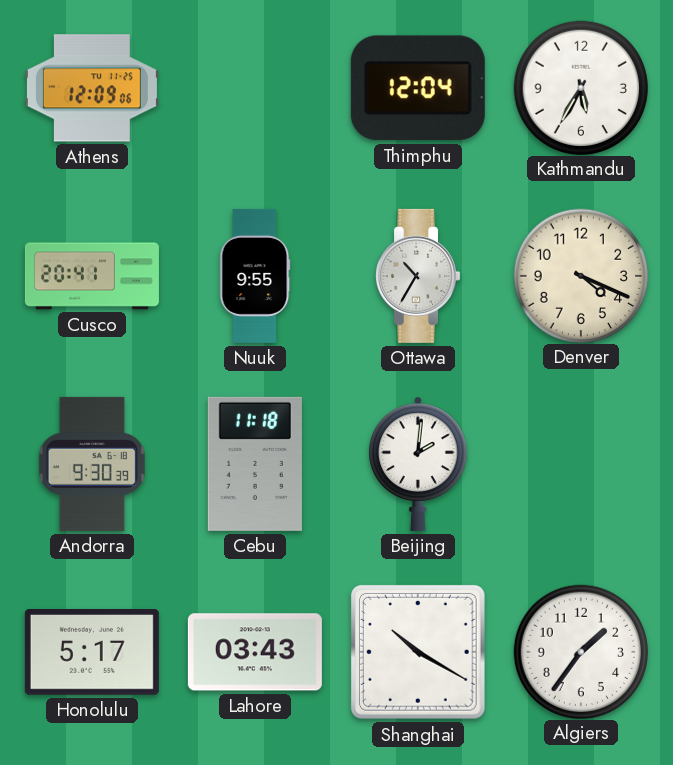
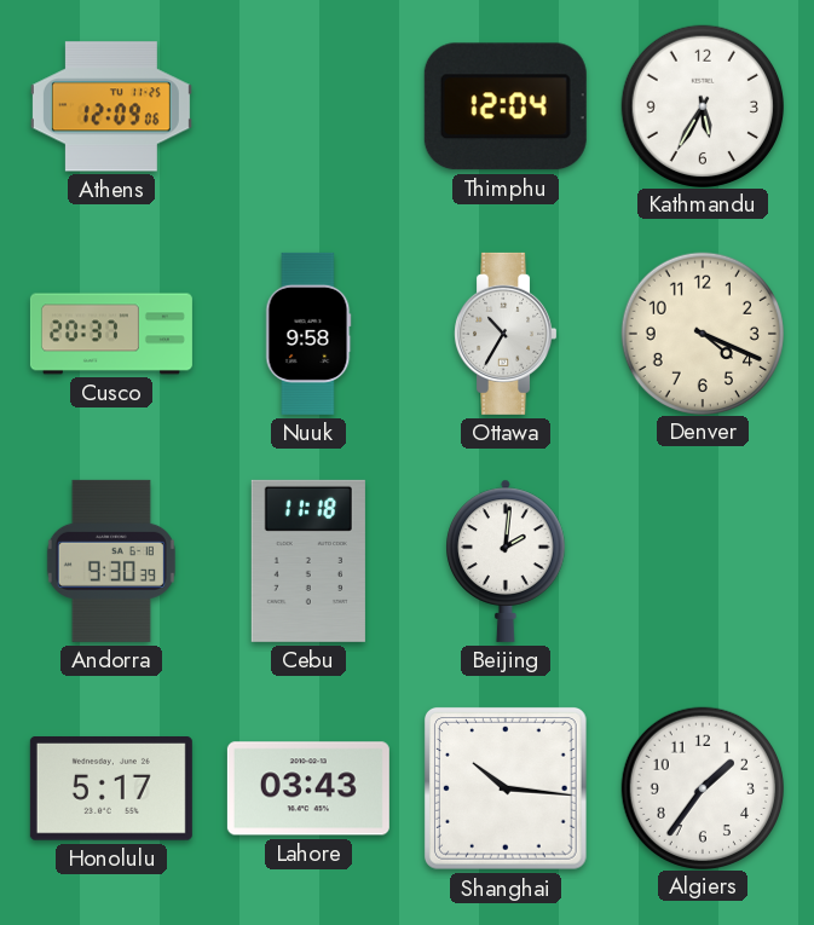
Cusco: 20:41 -> 20:37 (111, 334)
Nuuk: 9:55 -> 9:58 (308, 334)
Shanghai: 10:20 -> 10:16 (507, 790)
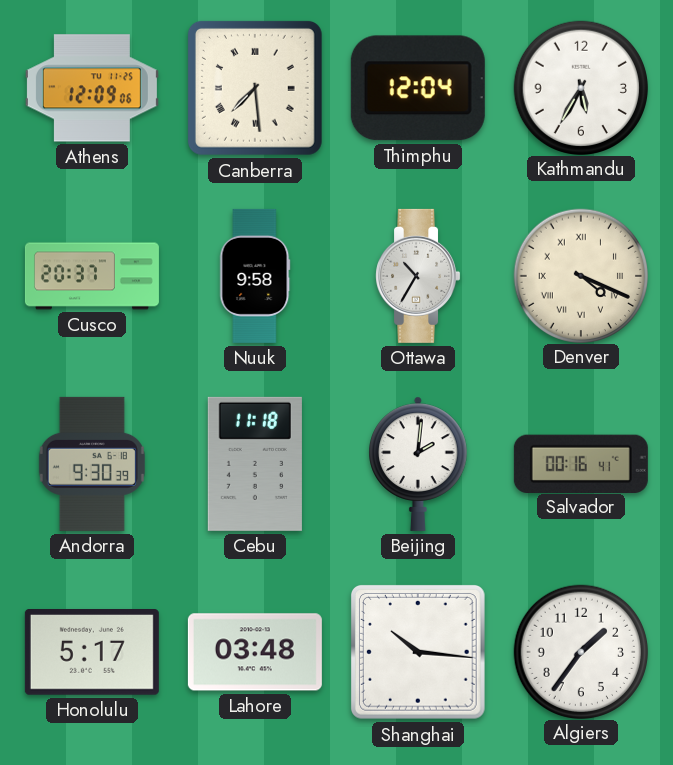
Canberra: none -> 7:29 (255, 88)
Denver numerals: Arabic -> Roman (580, 275)
Salvador: none -> 00:16 (581, 463)
Lahore: 03:43 -> 03:48 (255, 652)
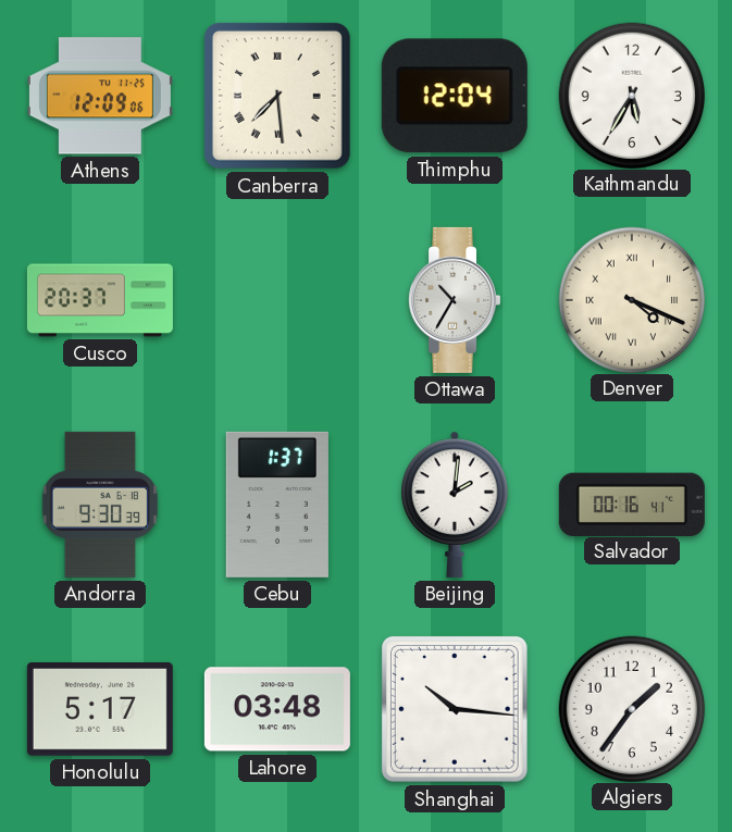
Nuuk: 9:58 -> none (255, 276)
Cebu: 11:18 -> 1:37 (277, 505)
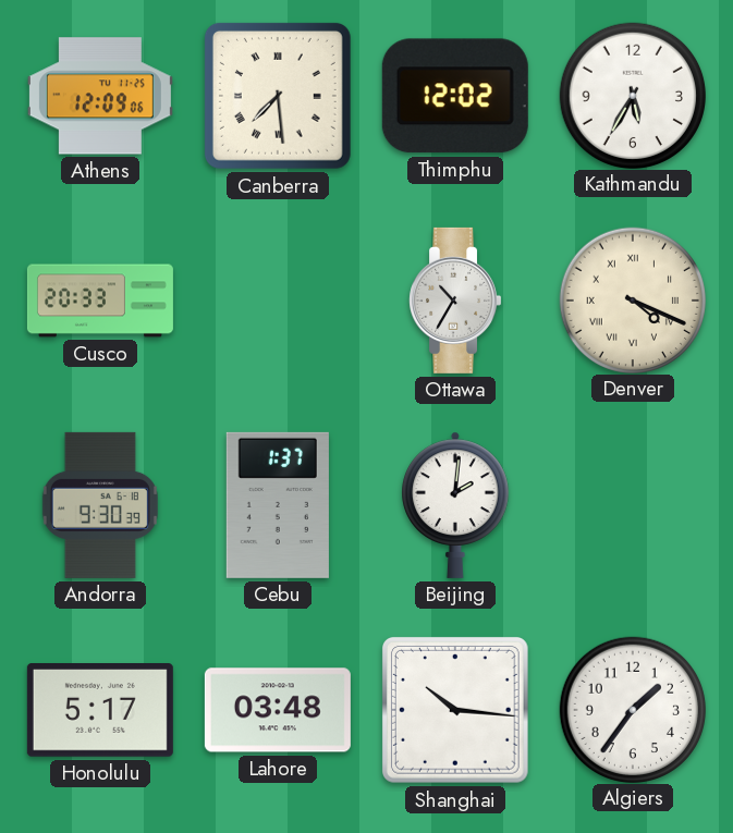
Thimphu: 12:04 -> 12:02 (455, 96)
Cusco: 20:37 -> 20:33 (100, 301)
Salvador: 00:16 -> none (632, 504)
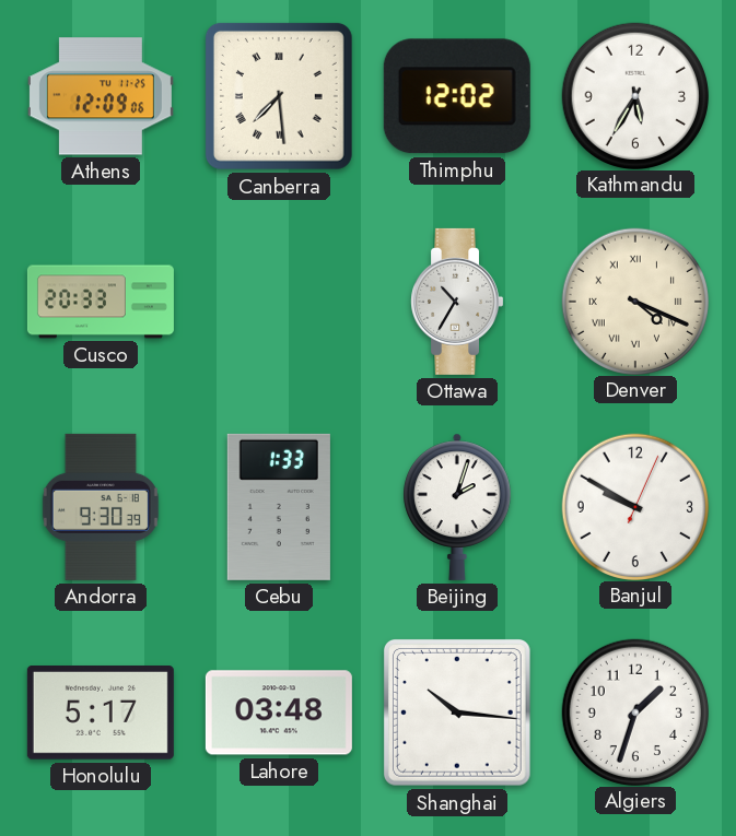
Cebu: 1:37 -> 1:33 (279, 507)
Beijing: 2:01 -> 2:03 (457, 507)
Banjul: none -> 9:50 (634, 506)
Algiers: 1:36 -> 1:33 (634, 711)
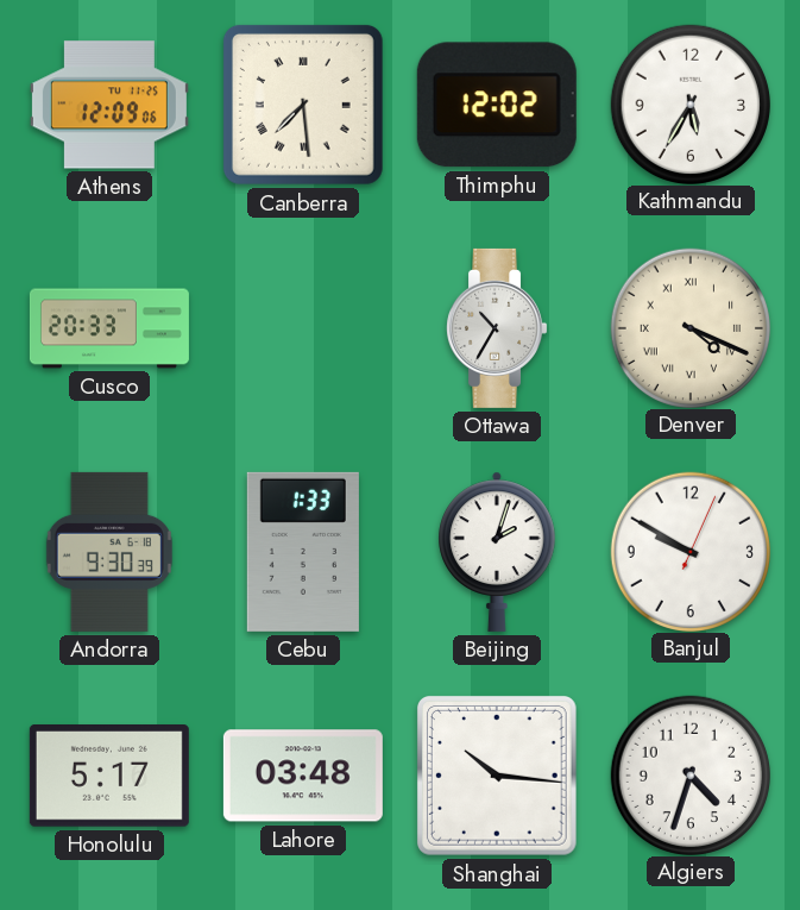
Algiers: 1:33 -> 4:33 (689, 774)
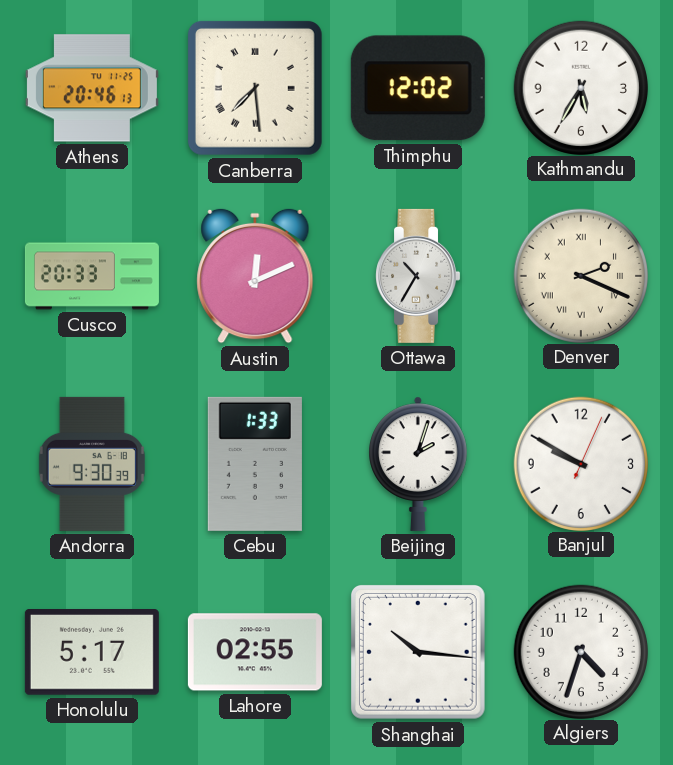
Athens: 12:09 -> 20:46 (92, 88)
Austin: none -> 12:11 (255, 276)
Denver: 4:19 -> 2:19 (580, 275)
Lahore: 03:48 -> 02:55 (255, 652)
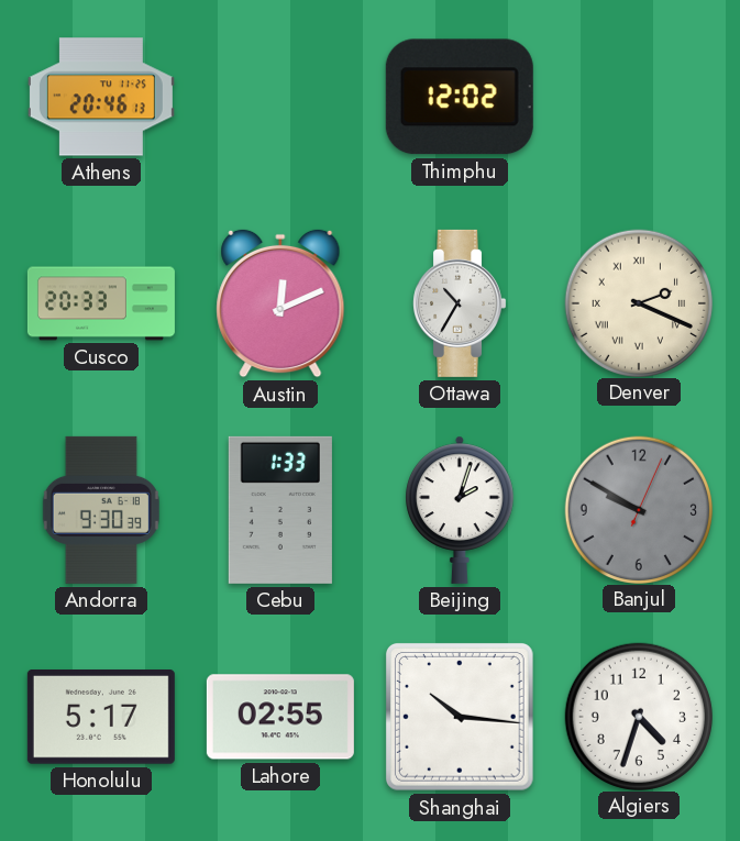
Canberra: 7:29 -> none (255, 88)
Kathmandu: 5:35 -> none (580, 87)
Banjul dial: white -> grey (638, 509)
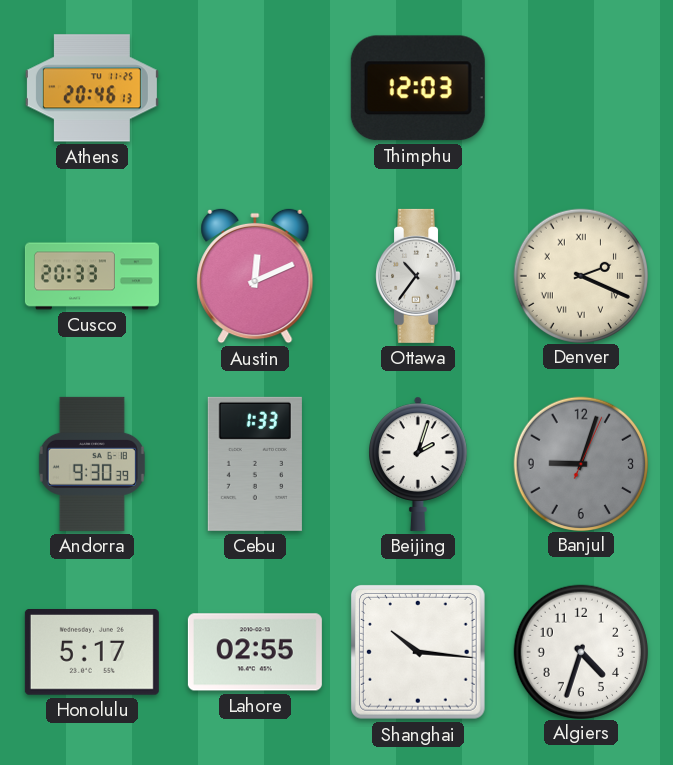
Thimphu: 12:02 -> 12:03 (418, 88)
Ottawa: 10:35 -> 10:36 (418, 276)
Banjul: 9:50 -> 9:03 (580, 463)
